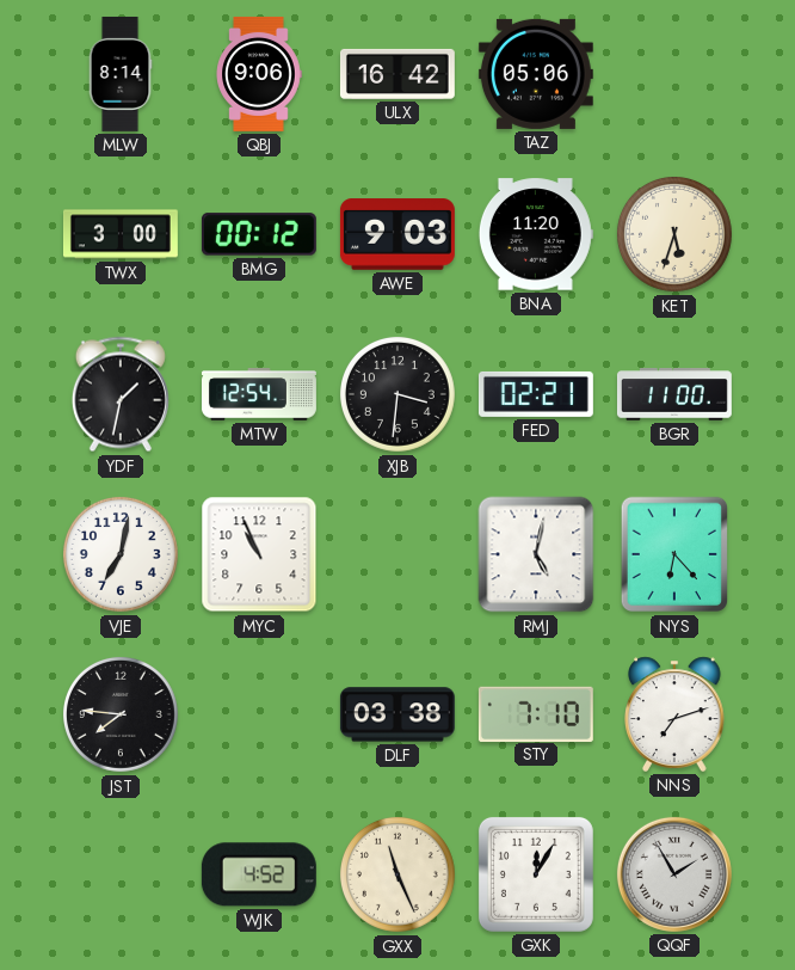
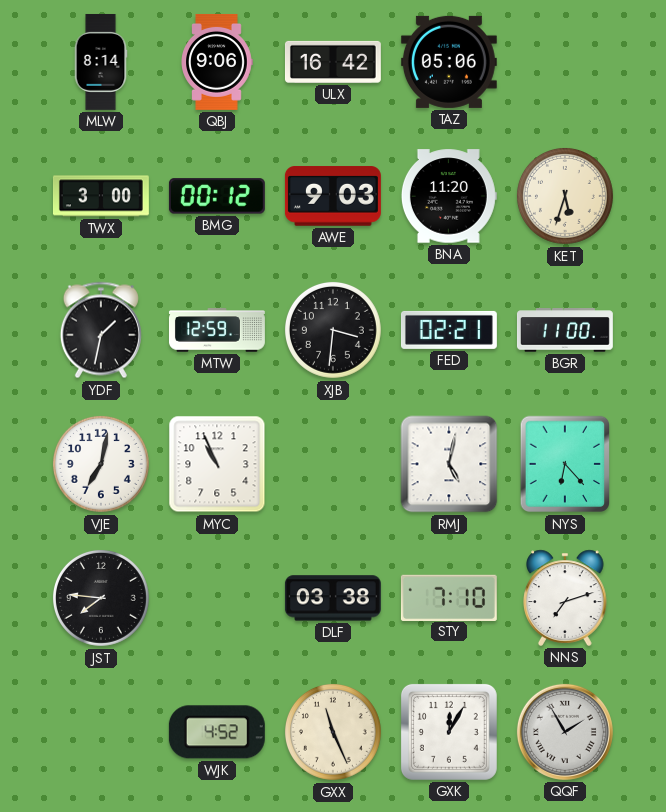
MTW: 12:54 -> 12:59 (217, 330)
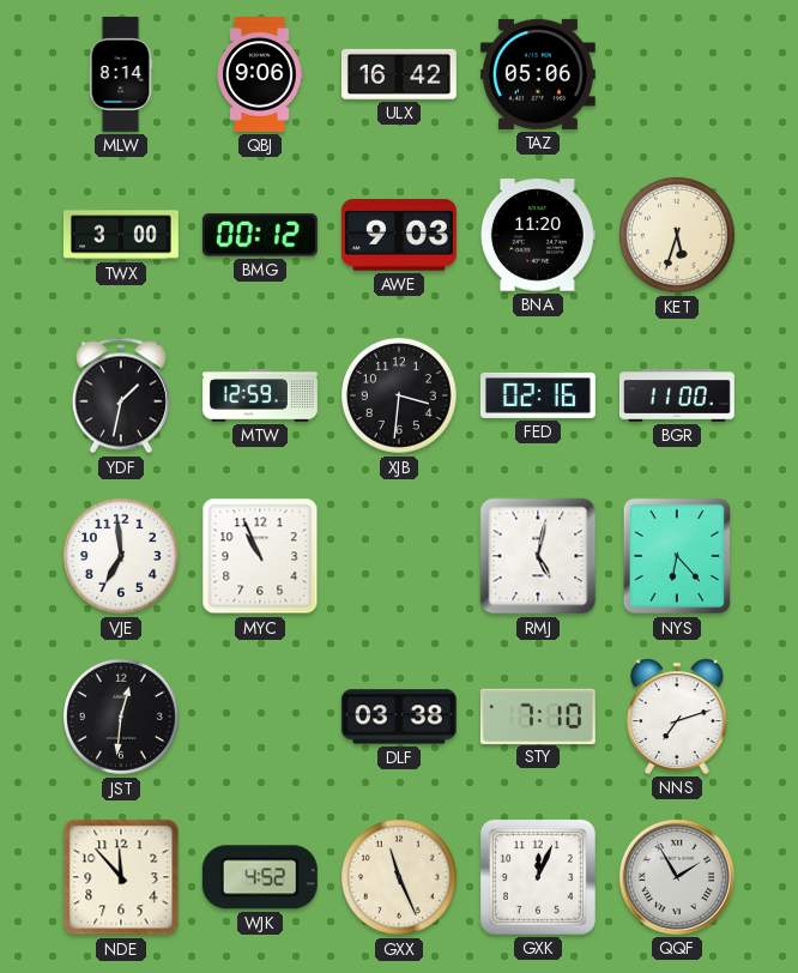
FED: 02:21 -> 02:16 (538, 395)
VJE: 7:02 -> 6:59 (121, 556)
JST: 7:46 -> 12:31 (121, 717)
NDE: none -> 11:53 (121, 877)
GXK: 12:05 -> 12:04 (538, 877)
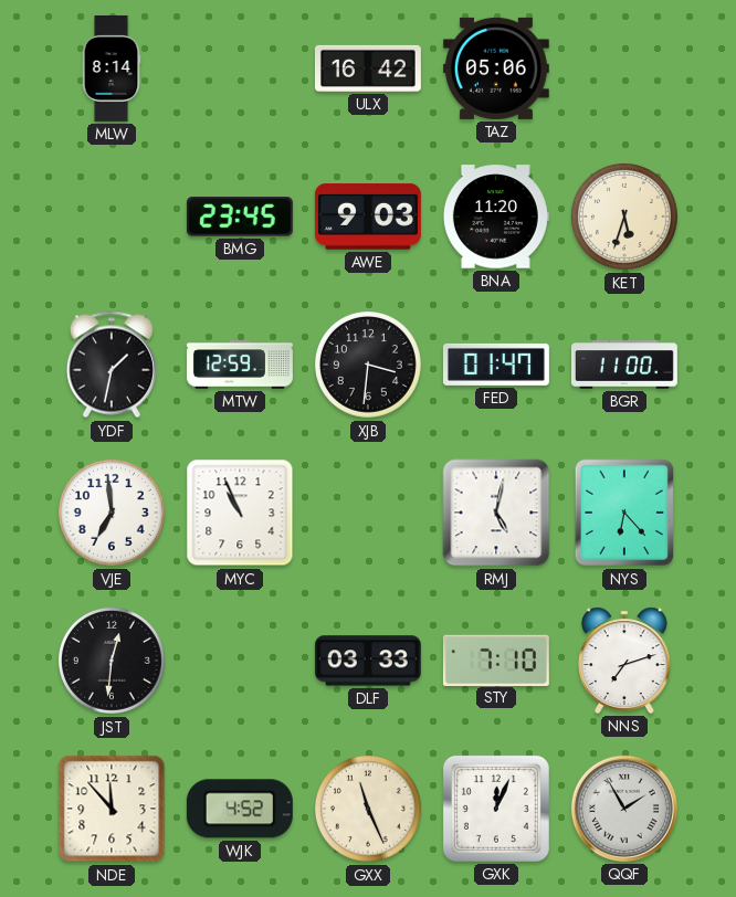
QBJ: 9:06 -> none (260, 74)
TWX: 3:00 -> none (121, 235)
BMG: 00:12 -> 23:45 (240, 217)
FED: 02:16 -> 01:47 (496, 365)
DLF: 03:38 -> 03:33 (368, 661)
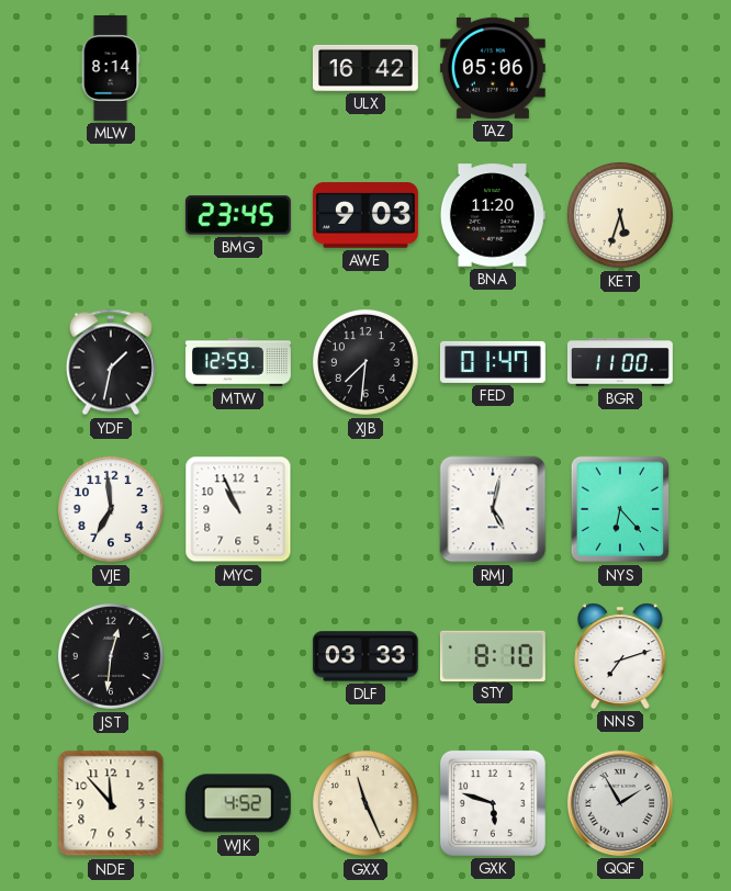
XJB: 3:31 -> 7:31 (365, 362)
STY: 7:10 -> 8:10 (493, 655)
GXK: 12:04 -> 5:48 (493, 803)
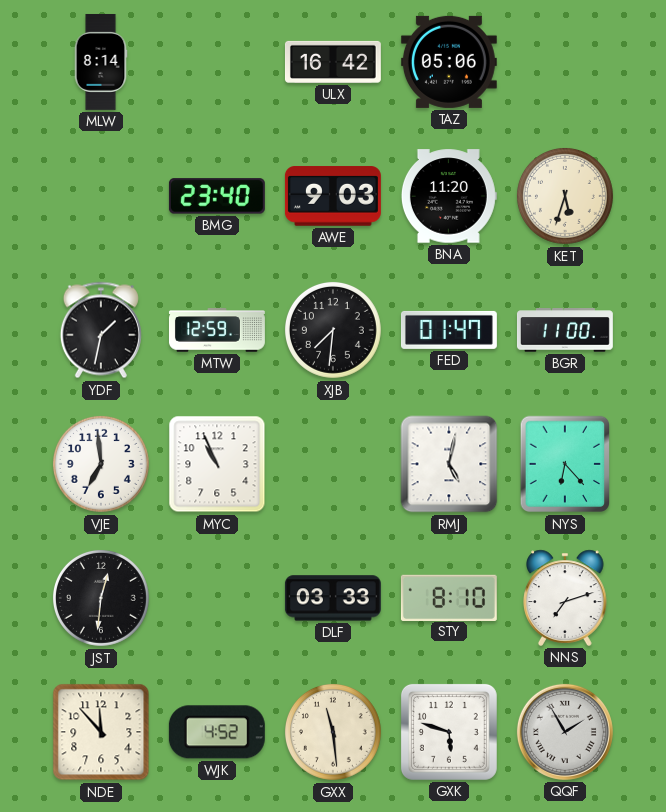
BMG: 23:45 -> 23:40 (217, 196)
GXX: 11:26 -> 11:29 (333, 732)
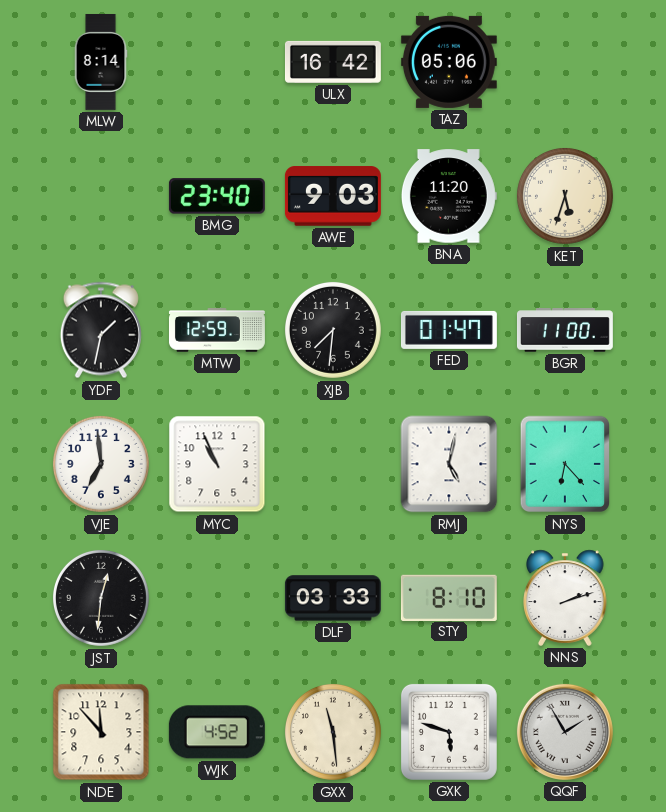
NNS: 7:12 -> 2:12 (565, 598)
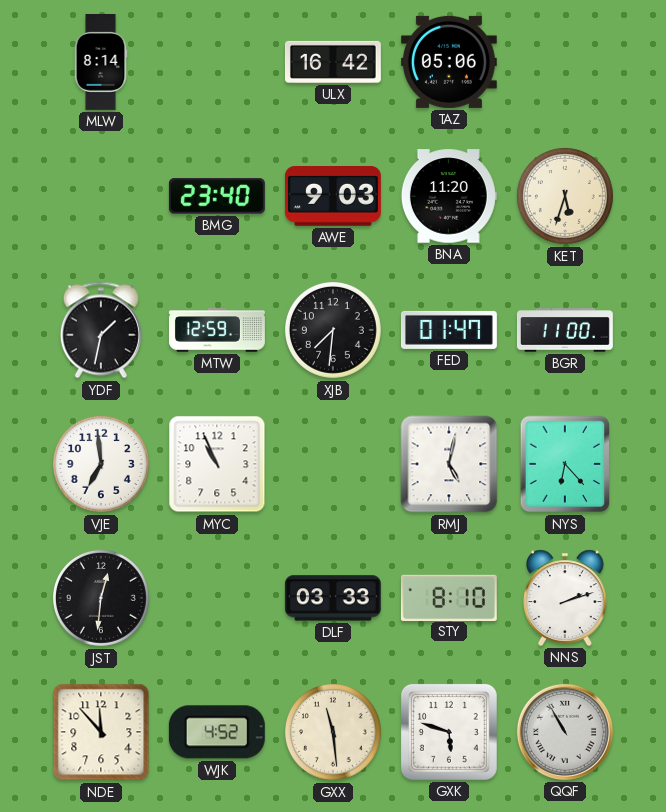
QQF: 1:55 -> 10:55 (565, 732)
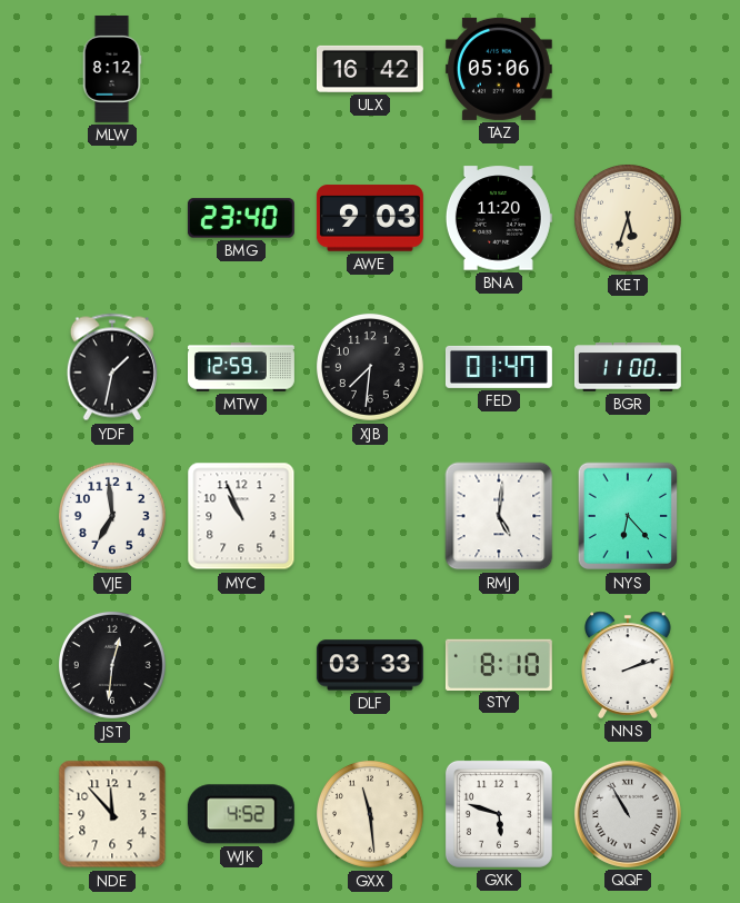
MLW: 8:14 -> 8:12 (112, 69)
RMJ: 5:02 -> 5:01 (499, 516)
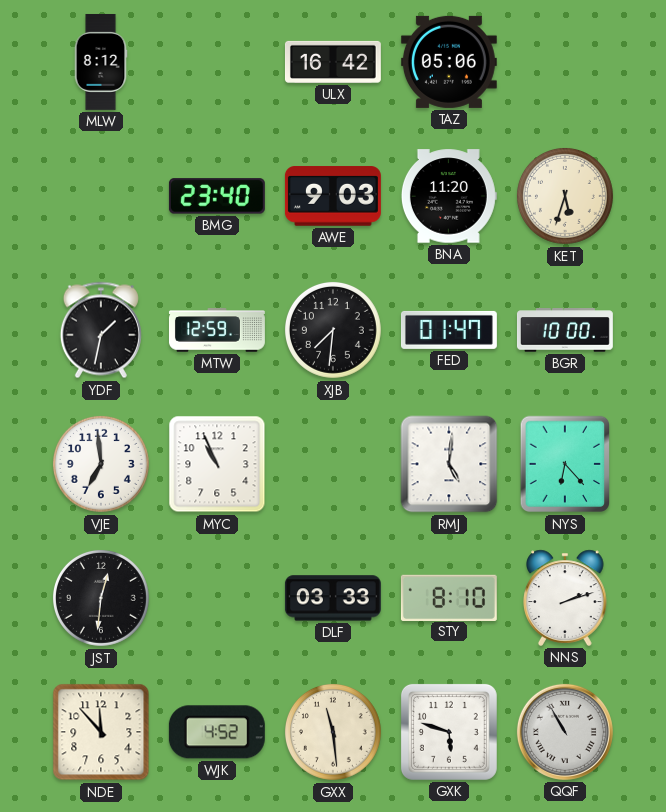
BGR: 11:00 -> 10:00 (565, 330)
